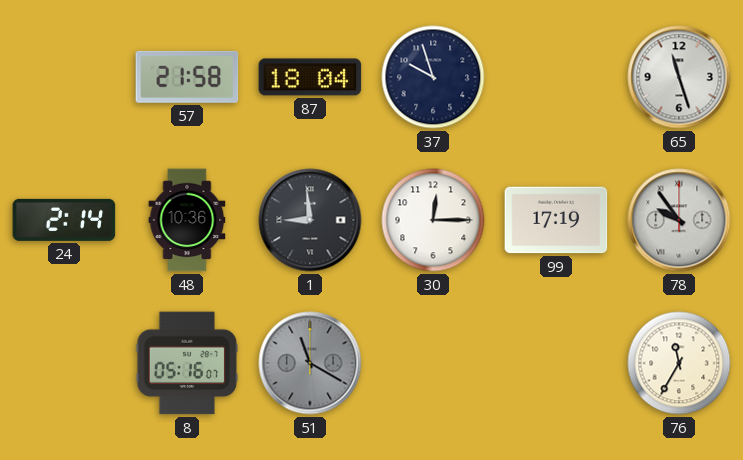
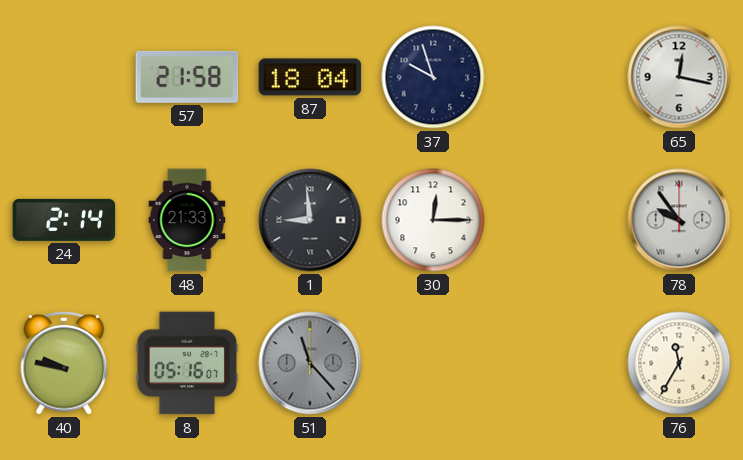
65: 11:27 -> 12:17 (679, 77)
48: 10:36 -> 21:33 (187, 220)
99: 17:19 -> none (556, 220)
40: none -> 9:47 (64, 364)
51: 11:20 -> 11:23 (310, 363)
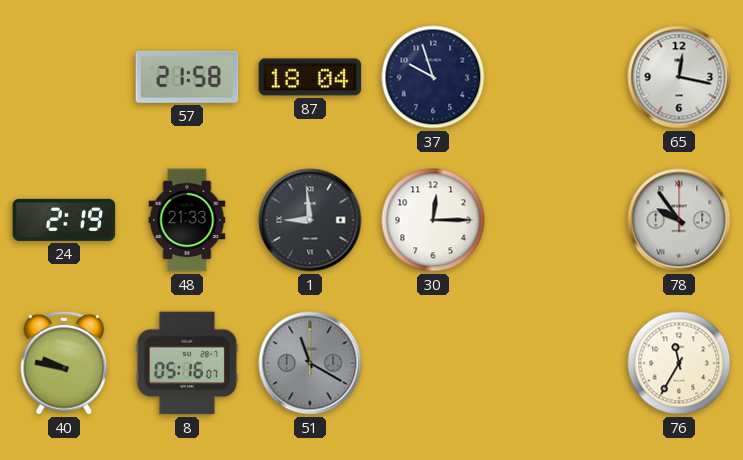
24: 2:14 -> 2:19 (64, 220)
51: 11:23 -> 11:20 (310, 363)
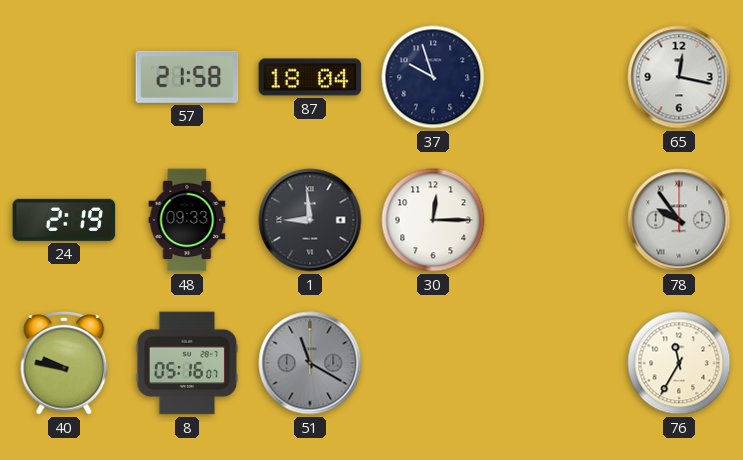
48: 21:33 -> 09:33 (187, 220)
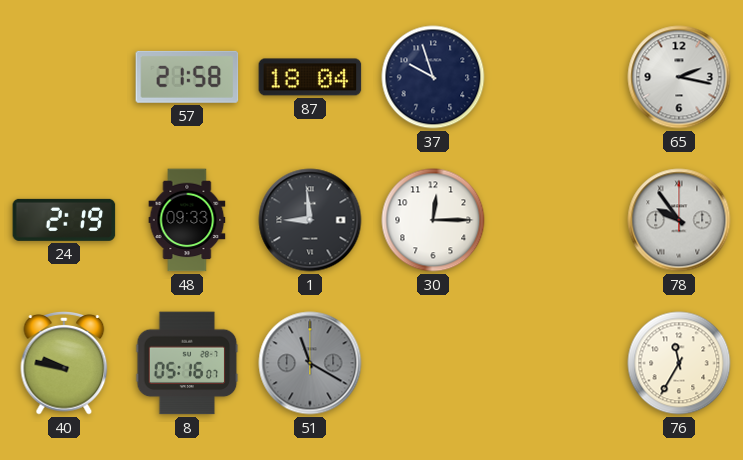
65: 12:17 -> 2:17 (679, 77)
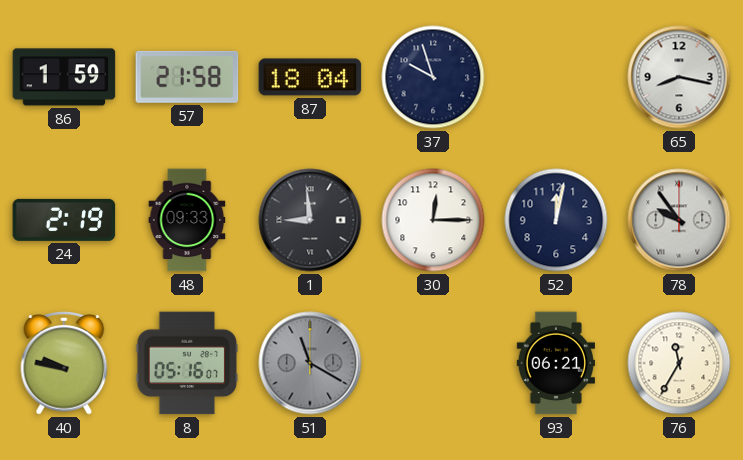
86: none -> 1:59 (64, 77)
65: 2:17 -> 8:17 (679, 77)
52: none -> 12:02 (556, 220)
93: none -> 06:21 (555, 363)
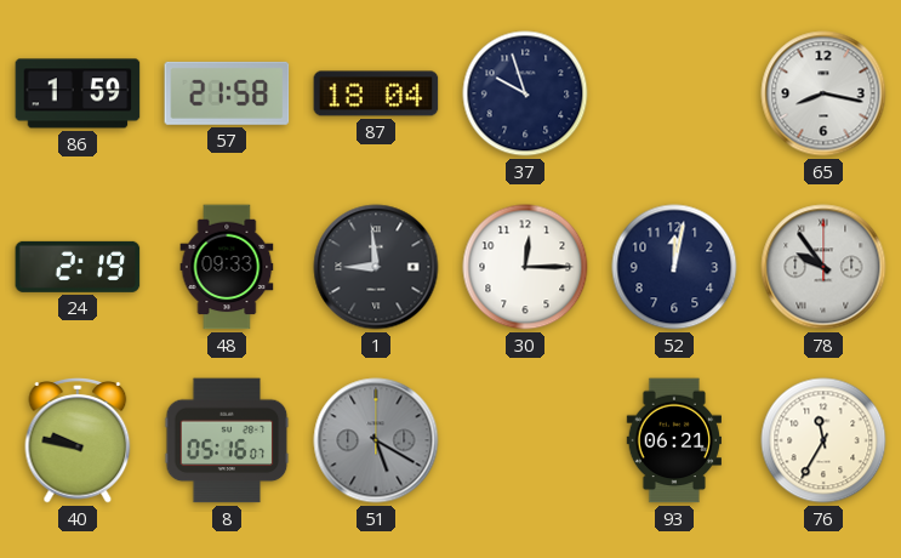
51: 11:20 -> 5:20 (376, 440)
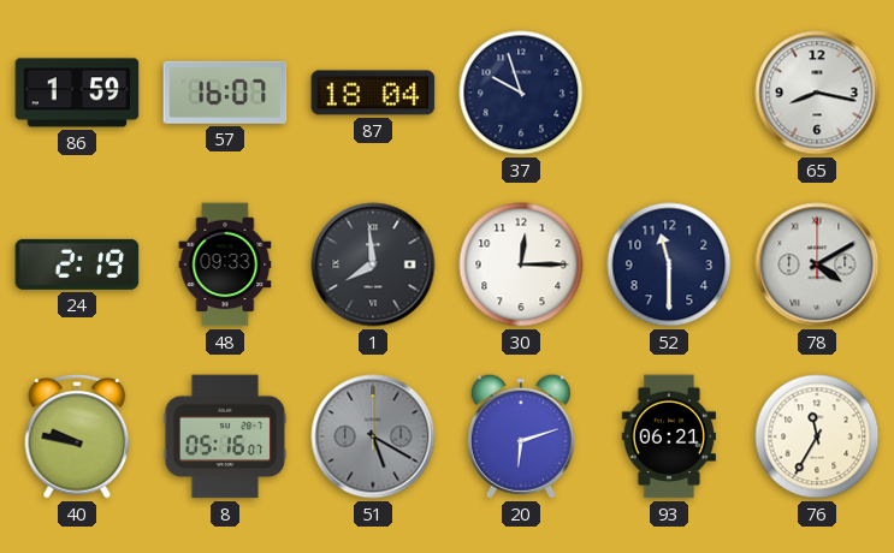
57: 21:58 -> 16:07 (225, 93)
1: 8:59 -> 7:59 (373, 264)
52: 12:02 -> 11:30 (669, 264)
78: 9:54 -> 4:10 (817, 264)
20: none -> 6:12 (521, 436)
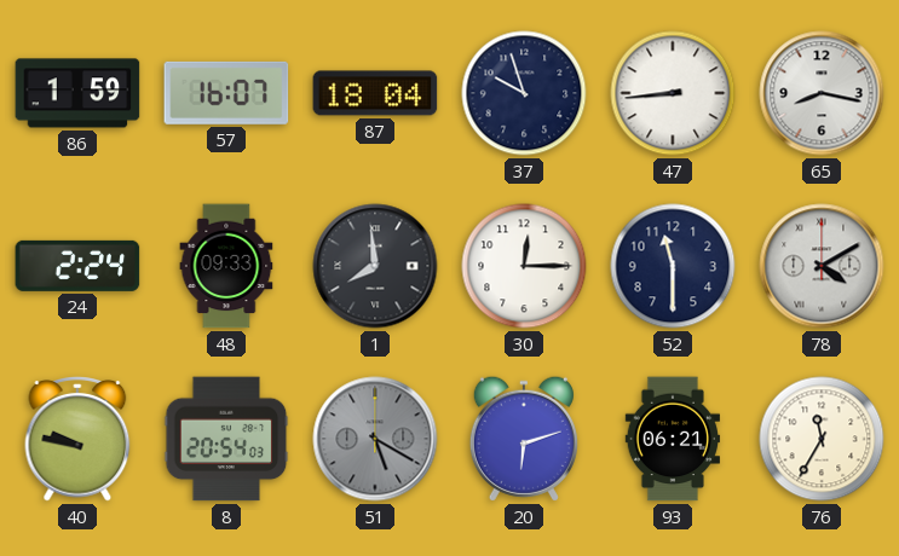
47: none -> 8:44 (673, 93)
24: 2:19 -> 2:24 (77, 266)
8: 05:16 -> 20:54 (226, 439)
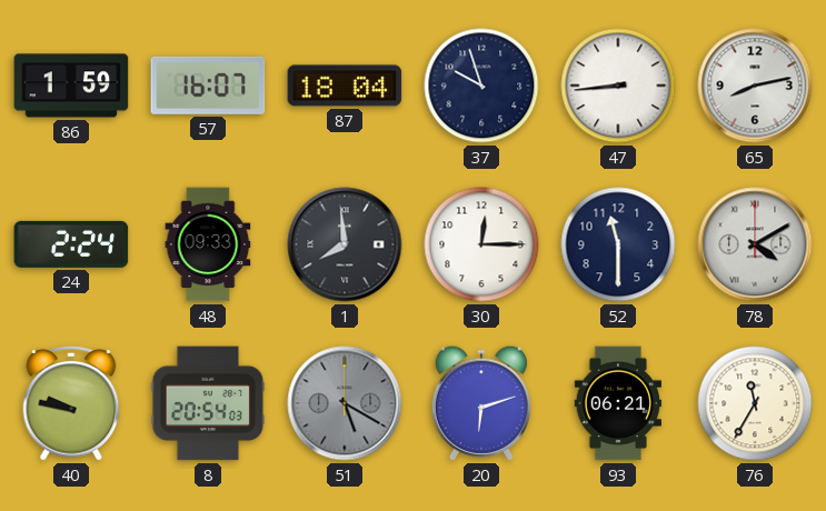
65: 8:17 -> 8:13 (755, 86)
